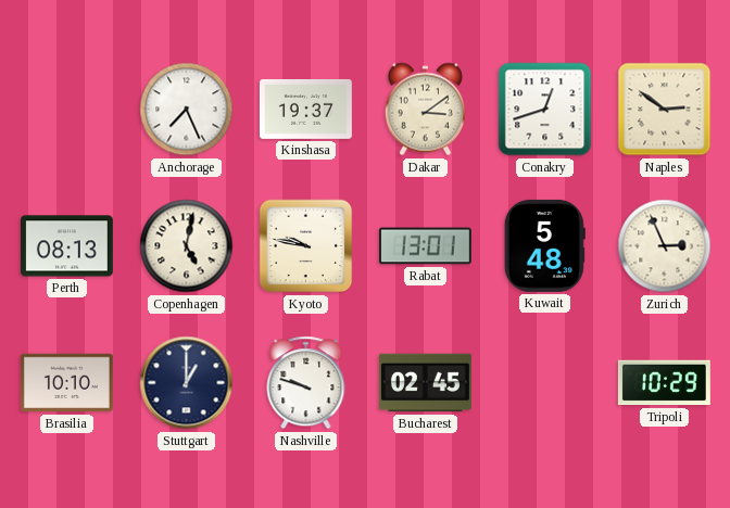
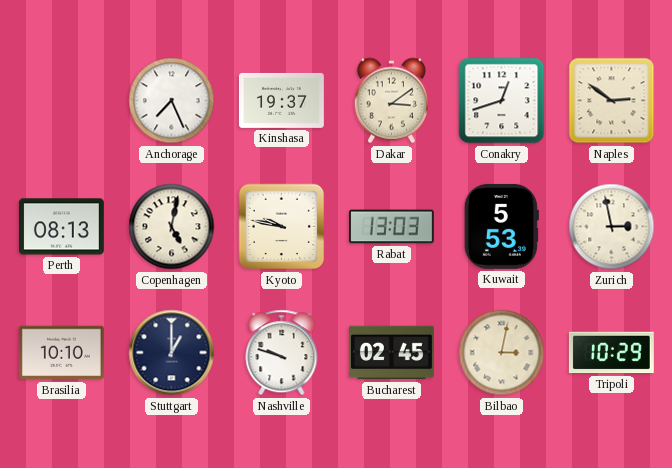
Rabat: 13:01 -> 13:03 (391, 227)
Kuwait: 5:48 -> 5:53 (501, 226)
Zurich: 2:56 -> 2:58 (612, 227)
Bilbao: none -> 3:02 (502, 353)
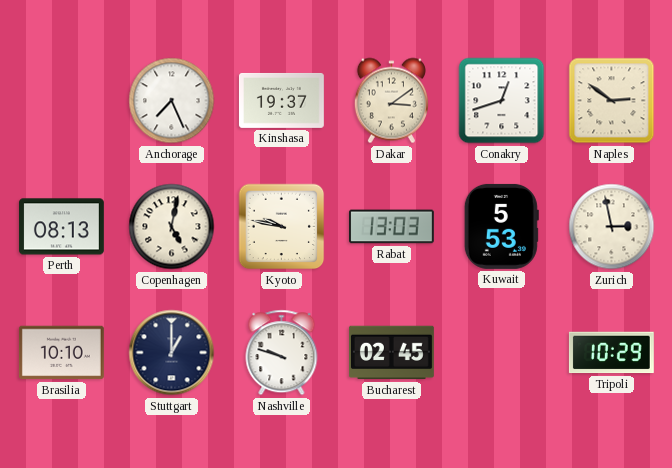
Bilbao: 3:02 -> none (502, 353)
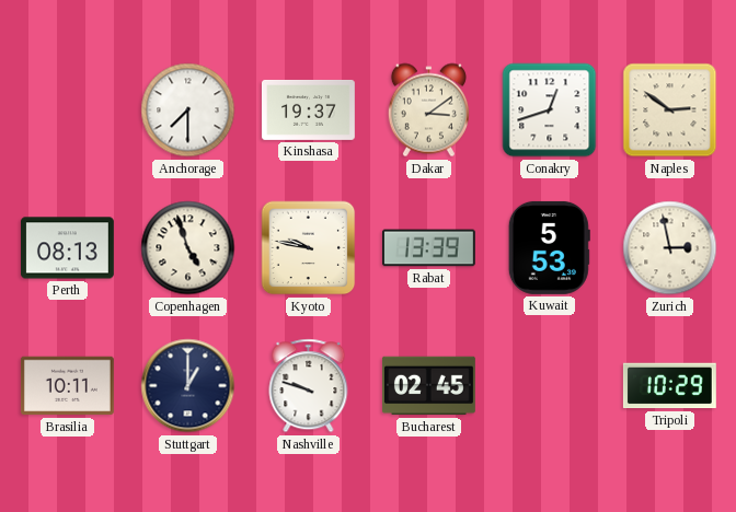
Anchorage: 7:26 -> 7:30 (188, 110)
Copenhagen: 5:02 -> 4:57 (188, 248)
Rabat: 13:03 -> 13:39 (428, 248)
Brasilia: 10:10 -> 10:11 (67, 386)
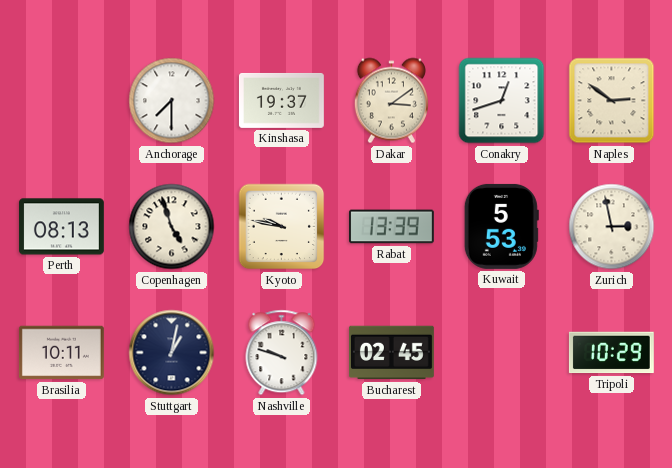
Stuttgart: 1:00 -> 1:02 (172, 353)
